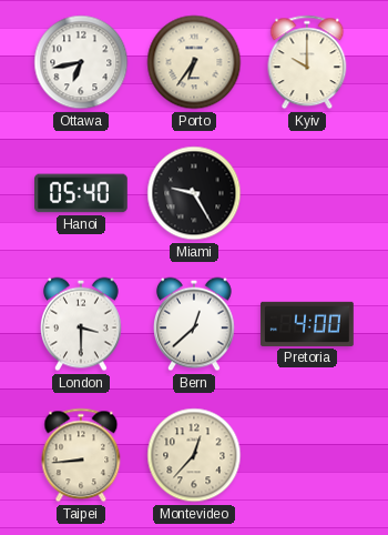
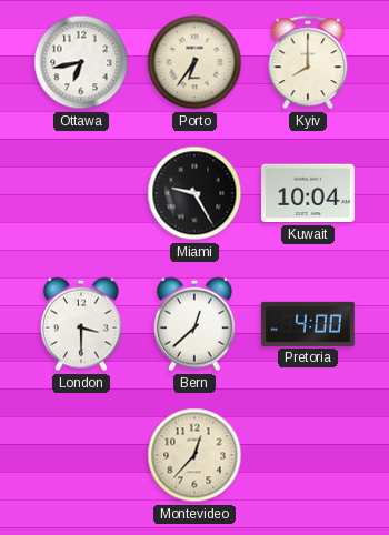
Kyiv: 10:00 -> 8:00 (308, 62)
Hanoi: 05:40 -> none (82, 193)
Kuwait: none -> 10:04 (309, 193)
Taipei: 8:44 -> none (81, 455)
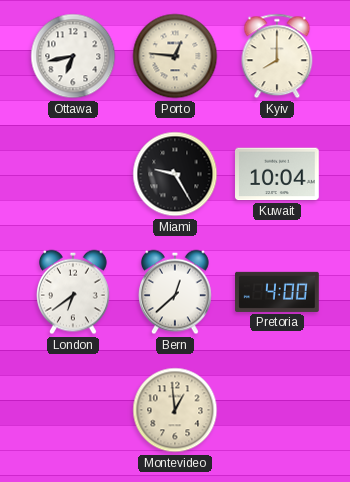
Porto: 6:36 -> 12:46 (175, 56)
London: 3:30 -> 6:39 (74, 292)
Montevideo: 12:37 -> 12:59 (175, 410)
